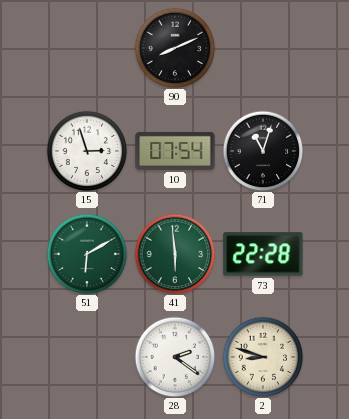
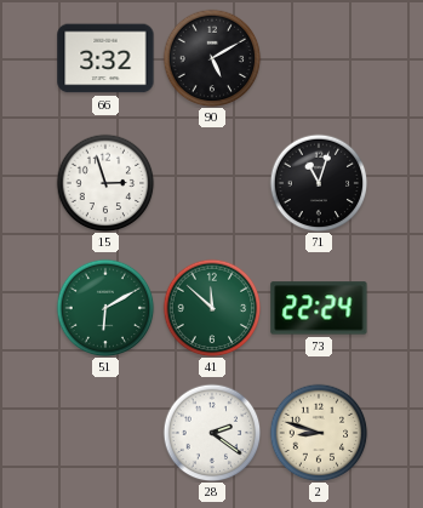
66: none -> 3:32 (105, 58)
90: 8:11 -> 5:10 (212, 58)
10: 07:54 -> none (175, 151)
41: 5:59 -> 11:52 (212, 308)
73: 22:28 -> 22:24 (319, 308)
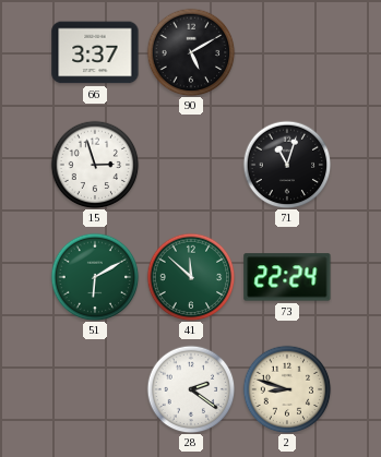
66: 3:32 -> 3:37 (95, 52)
